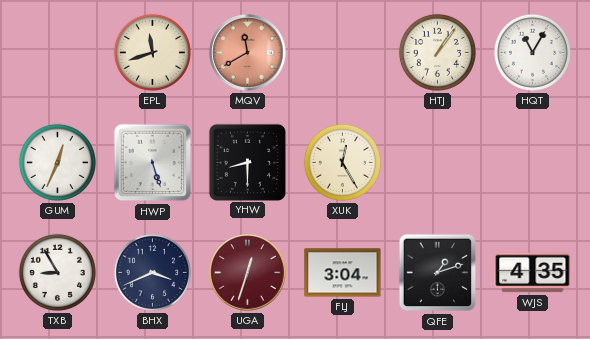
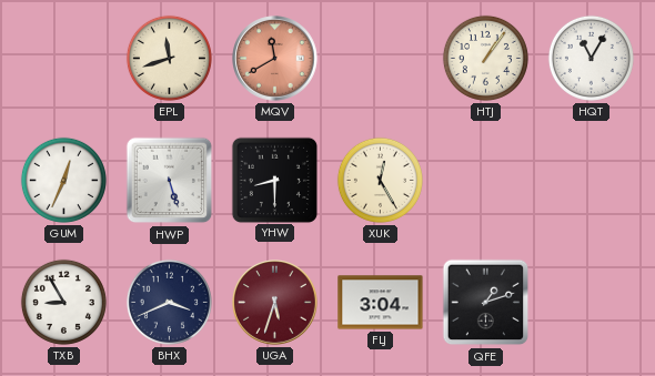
UGA: 12:33 -> 5:33 (275, 303)
WJS: 4:35 -> none (533, 273)
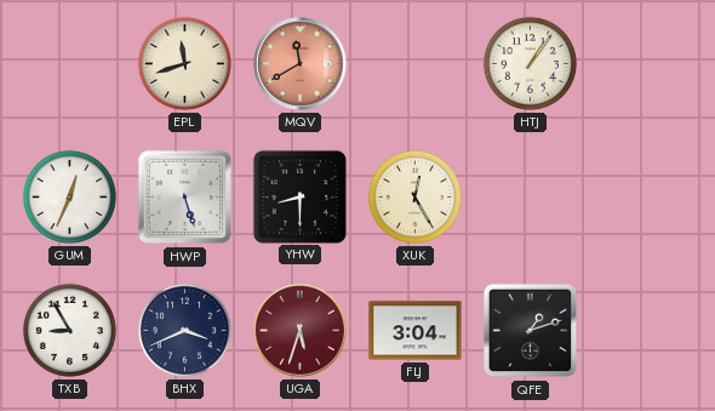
HQT: 11:05 -> none (591, 58)
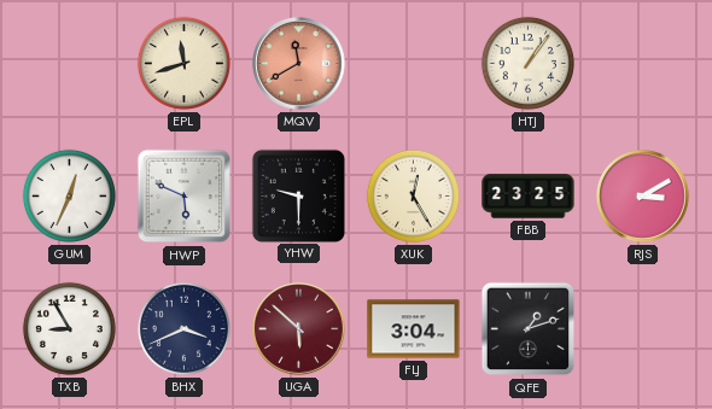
HWP: 5:27 -> 5:49 (185, 197)
YHW: 8:30 -> 9:30 (298, 195)
FBB: none -> 23:25 (529, 197)
RJS: none -> 3:10 (643, 197)
UGA: 5:33 -> 5:52 (299, 329)
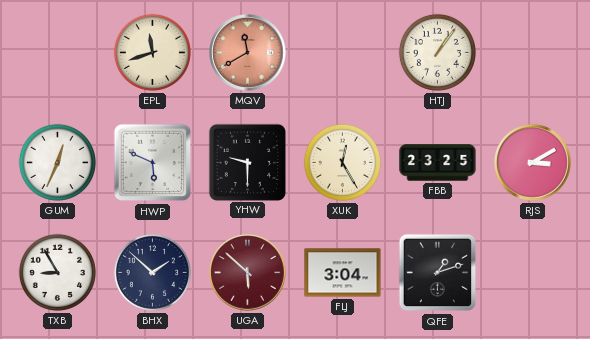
BHX: 3:41 -> 1:52 (152, 272)
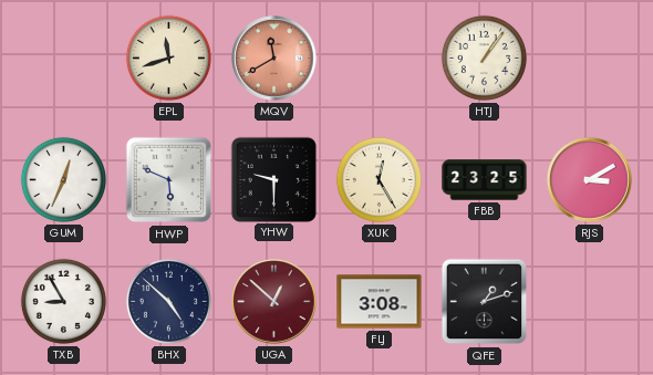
BHX: 1:52 -> 4:52 (168, 301)
UGA: 5:52 -> 12:52 (274, 302)
FLJ: 3:04 -> 3:08 (380, 302)
